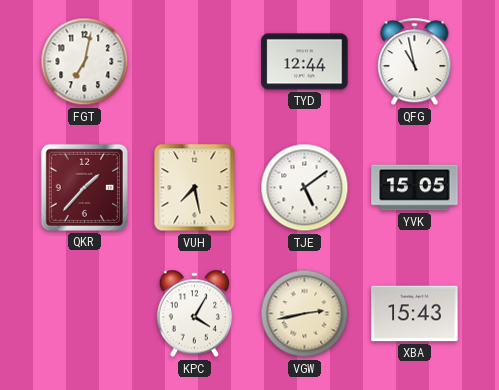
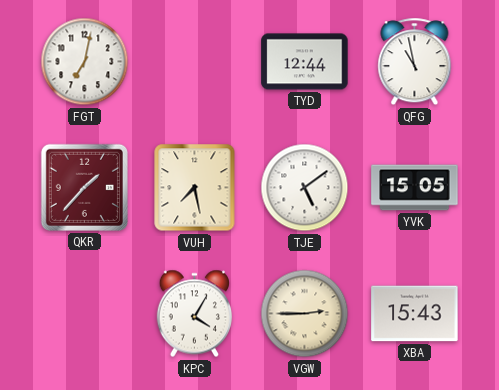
VGW: 2:43 -> 2:45 (305, 314)
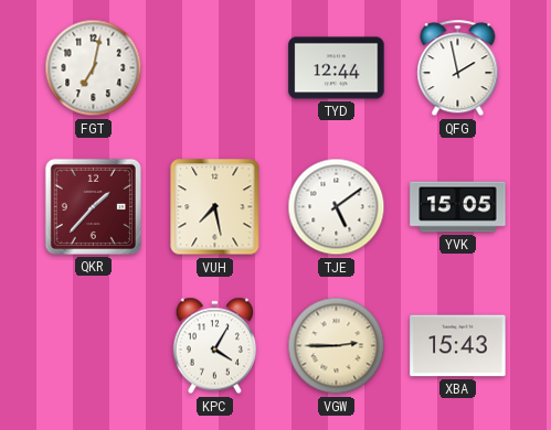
QFG: 10:58 -> 1:58 (458, 68)
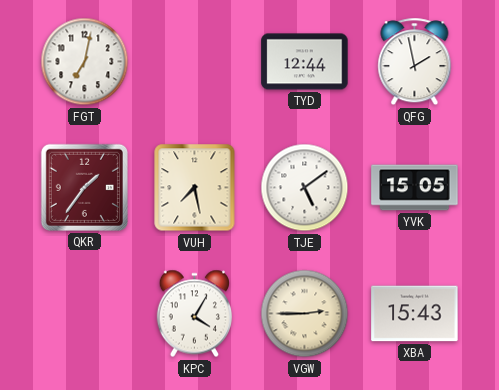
QKR: 1:37 -> 1:36 (84, 187)
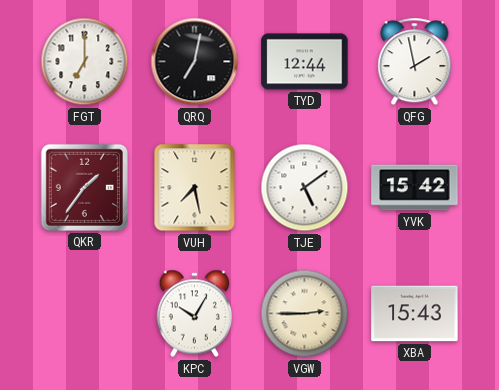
FGT: 7:02 -> 7:00 (85, 62)
QRQ: none -> 7:02 (195, 62)
YVK: 15:05 -> 15:42 (415, 188)
KPC: 4:05 -> 10:05 (194, 314)
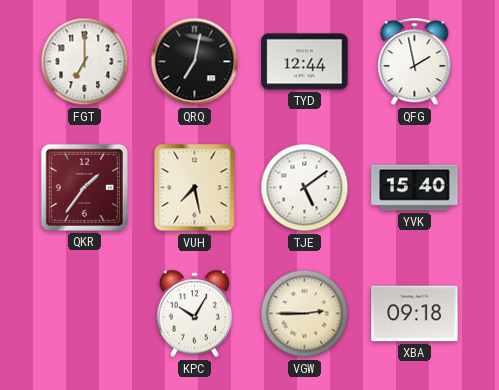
YVK: 15:42 -> 15:40 (415, 188)
XBA: 15:43 -> 09:18 (415, 314)
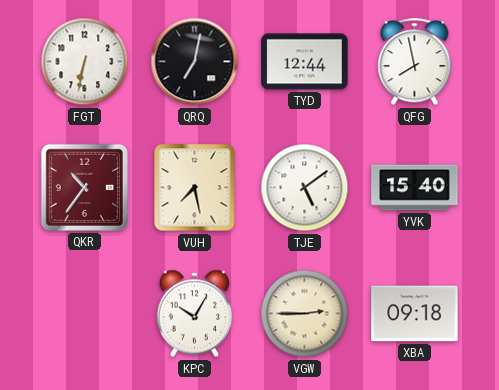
FGT: 7:00 -> 6:32 (85, 62)
QFG: 1:58 -> 7:58 (415, 62)
QKR: 1:36 -> 10:36 (84, 187)
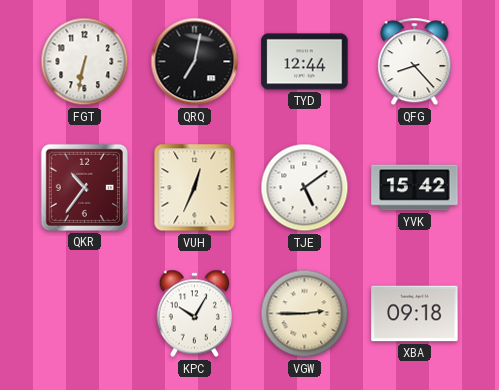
QFG: 7:58 -> 8:23 (415, 62)
VUH: 7:28 -> 12:34 (195, 188)
YVK: 15:40 -> 15:42 (415, 188)
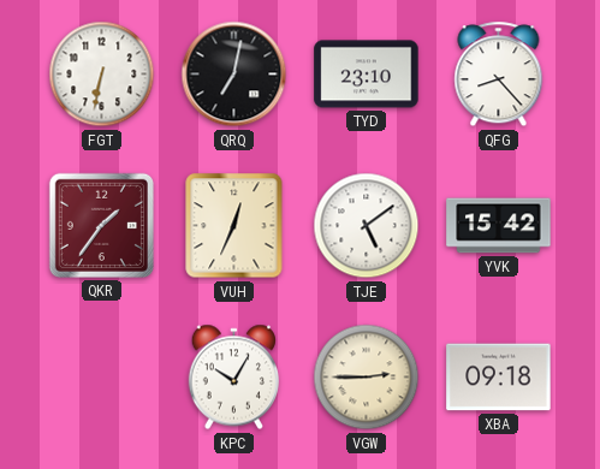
TYD: 12:44 -> 23:10 (367, 75)
QKR: 10:36 -> 1:36 (101, 225)
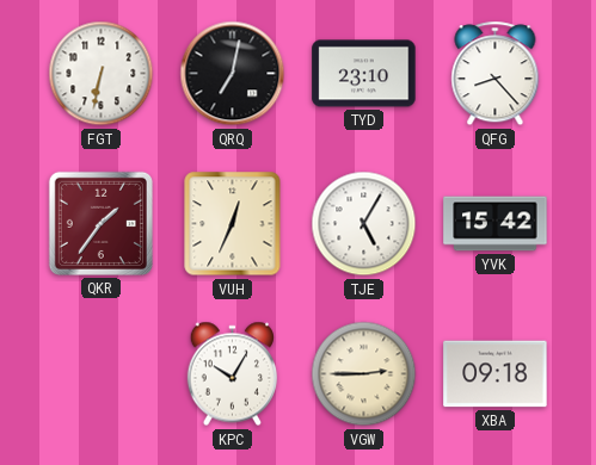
TJE: 5:09 -> 5:05 (364, 224)
